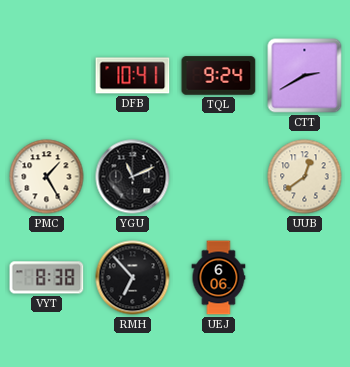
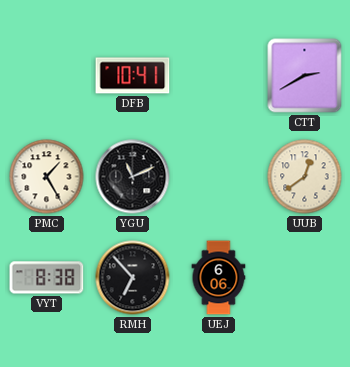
TQL: 9:24 -> none (219, 76)
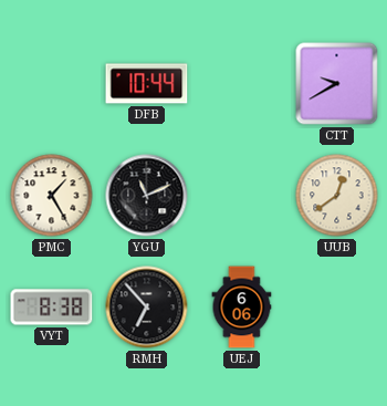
DFB: 10:41 -> 10:44 (147, 84)
CTT: 2:40 -> 9:40 (337, 84)
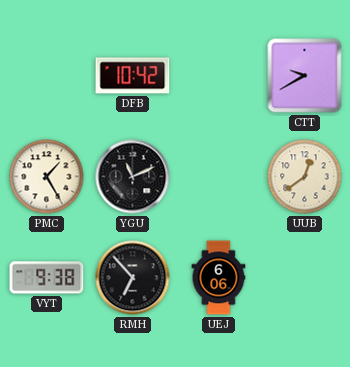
DFB: 10:44 -> 10:42 (133, 76)
VYT: 8:38 -> 9:38 (47, 278)
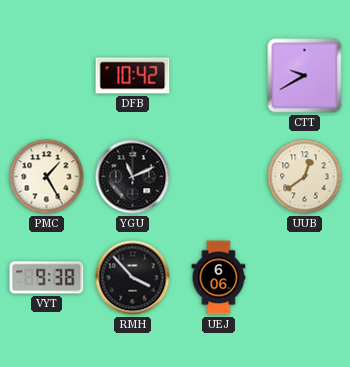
RMH: 6:53 -> 3:53 (133, 278)
